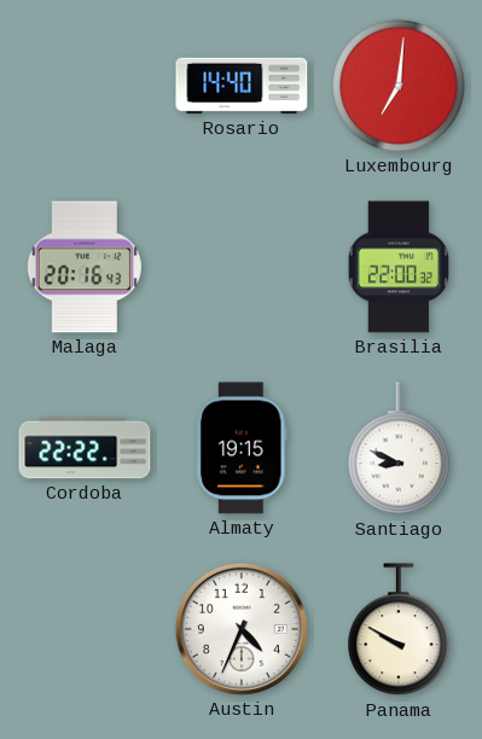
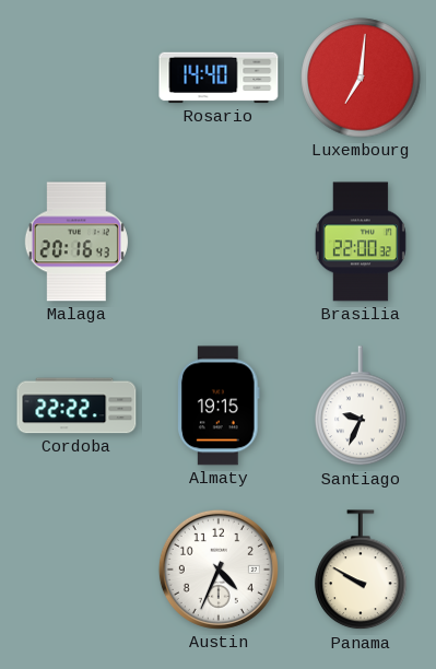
Santiago: 8:49 -> 9:34 (361, 407)
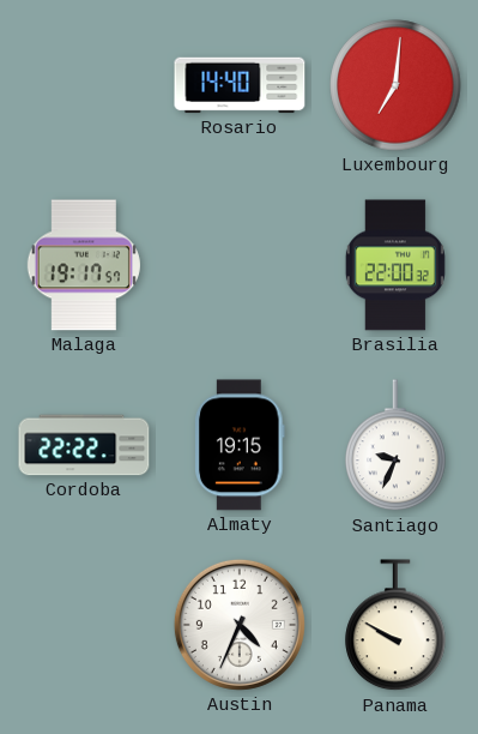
Malaga: 20:16 -> 19:17 (84, 265)
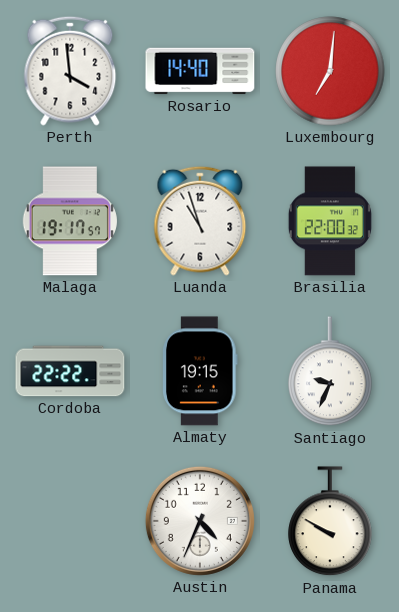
Perth: none -> 3:59 (70, 71)
Luanda: none -> 10:57 (200, 221)
